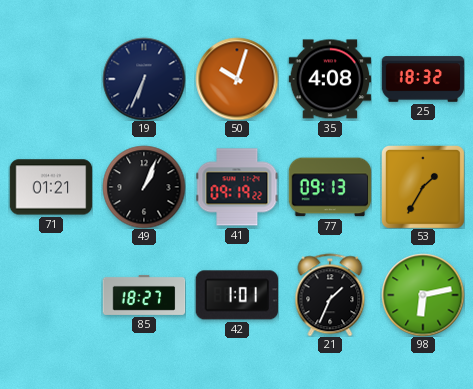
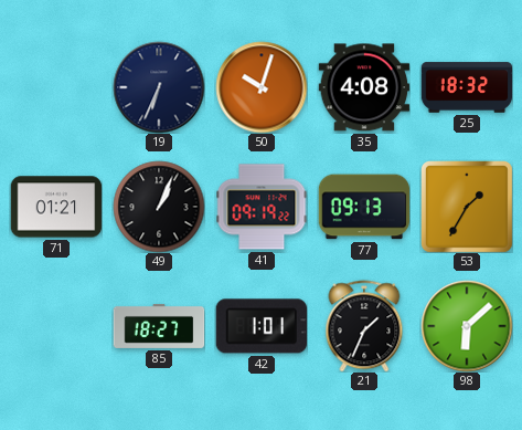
98: 6:13 -> 6:08 (467, 326)
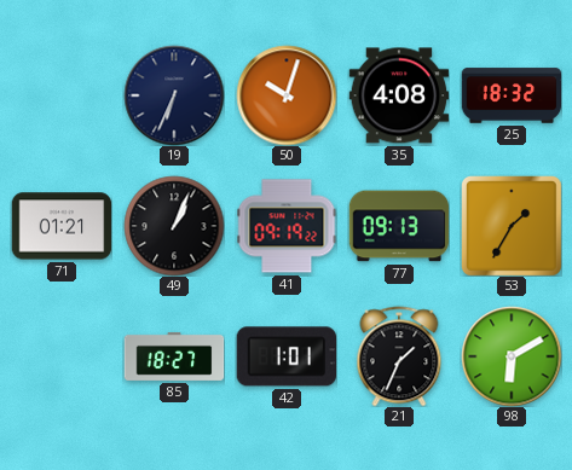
98: 6:08 -> 6:10 (512, 356)
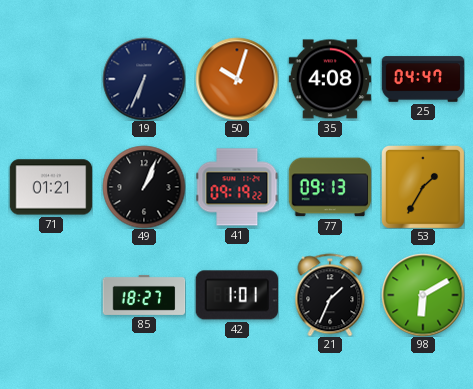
25: 18:32 -> 04:47 (423, 79)
